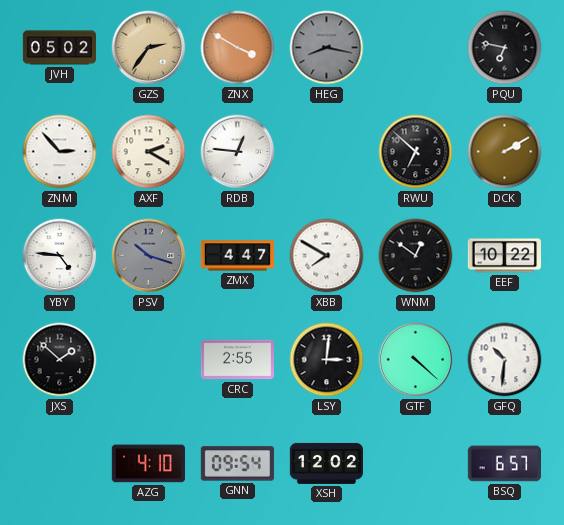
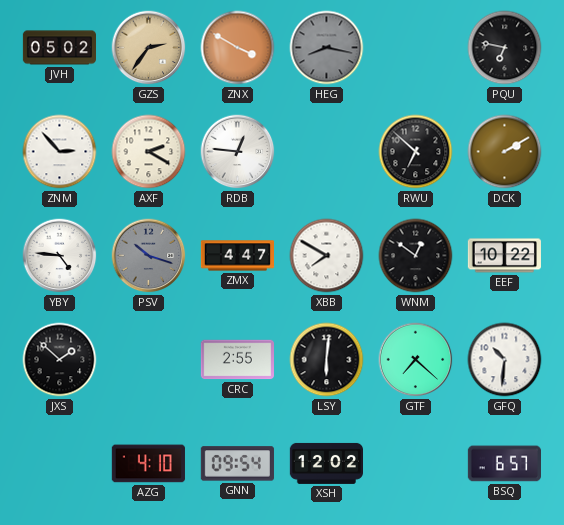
LSY: 3:01 -> 6:01 (327, 360)
GTF: 4:22 -> 7:22 (416, 360)
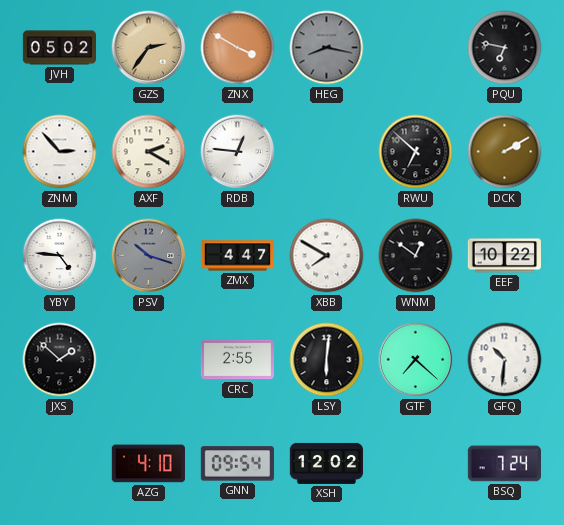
BSQ: 6:57 -> 7:24 (504, 464)
